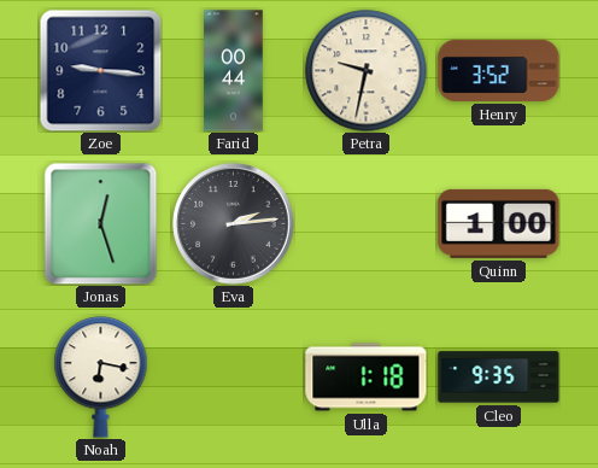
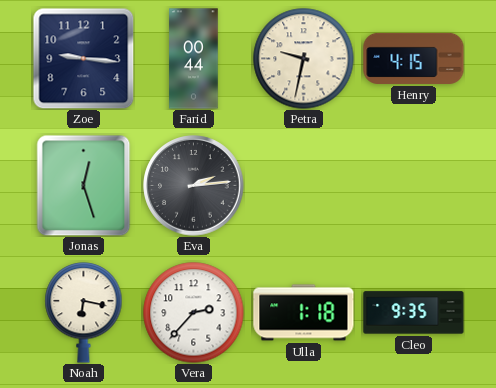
Henry: 3:52 -> 4:15 (414, 58)
Quinn: 1:00 -> none (499, 223)
Vera: none -> 2:37 (194, 313)
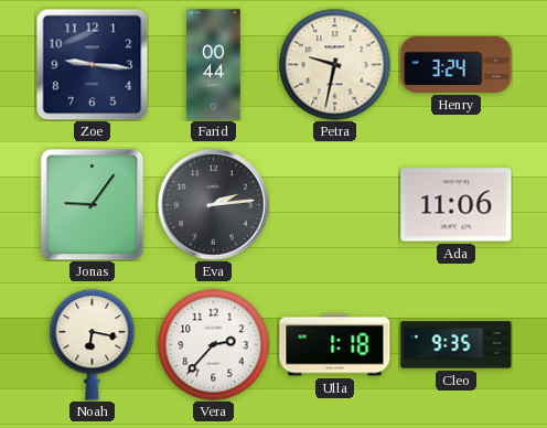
Henry: 4:15 -> 3:24 (457, 64)
Jonas: 12:27 -> 9:06 (93, 204)
Ada: none -> 11:06 (457, 205)
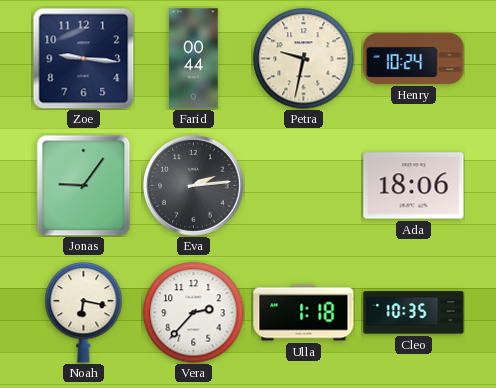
Henry: 3:24 -> 10:24 (414, 58)
Ada: 11:06 -> 18:06 (414, 186)
Cleo: 9:35 -> 10:35 (414, 313)
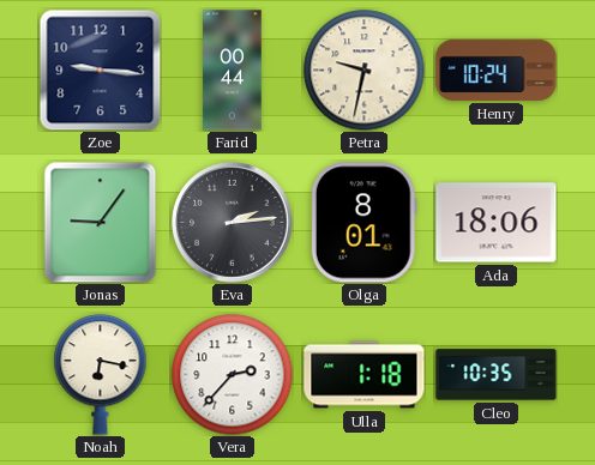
Olga: none -> 8:01 (363, 223)
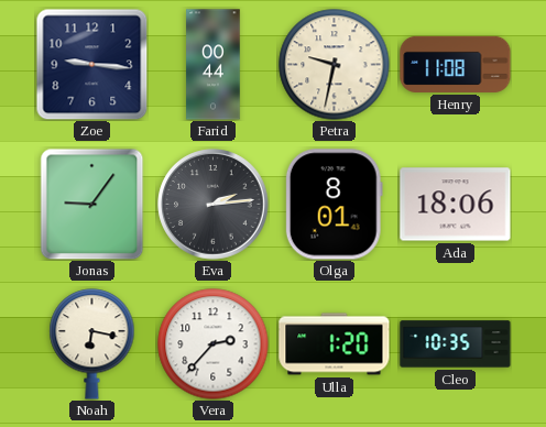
Henry: 10:24 -> 11:08 (456, 64)
Ulla: 1:18 -> 1:20 (335, 344)
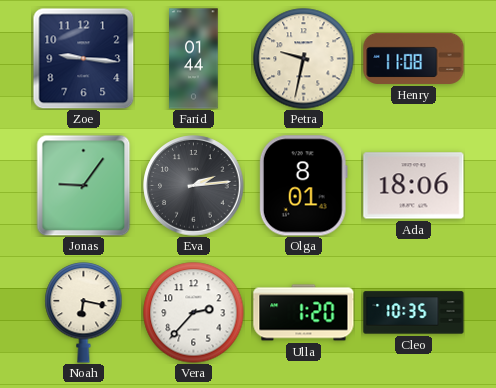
Farid: 00:44 -> 01:44 (194, 59)
